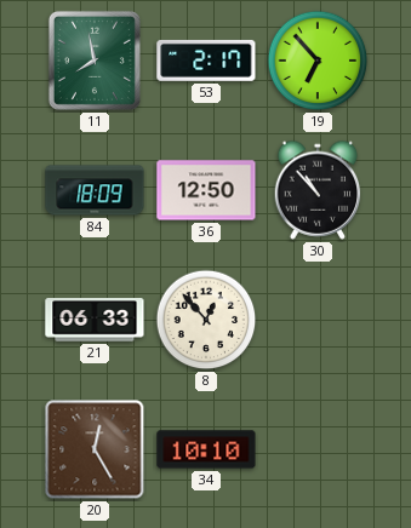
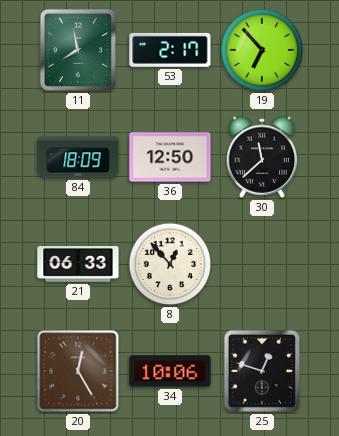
30: 10:53 -> 11:38 (262, 157)
34: 10:10 -> 10:06 (170, 371)
25: none -> 12:48 (262, 371)
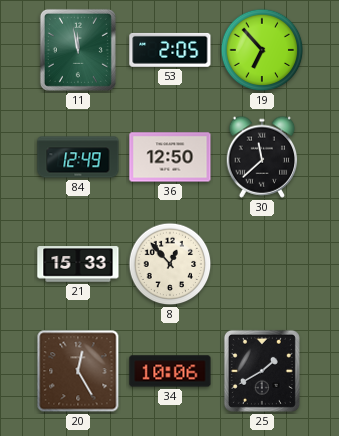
11: 7:58 -> 11:58 (78, 50)
53: 2:17 -> 2:05 (170, 50)
84: 18:09 -> 12:49 (78, 157)
21: 06:33 -> 15:33 (78, 264)
25: 12:48 -> 1:40 (262, 371)
